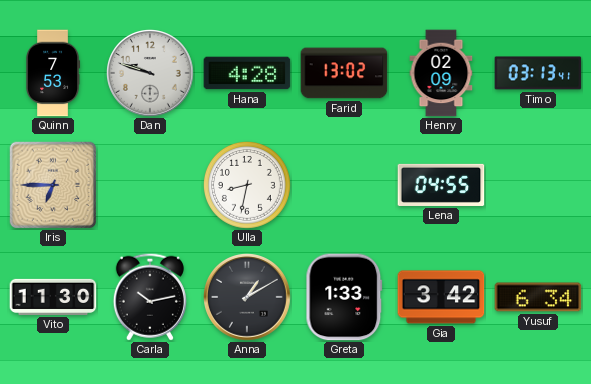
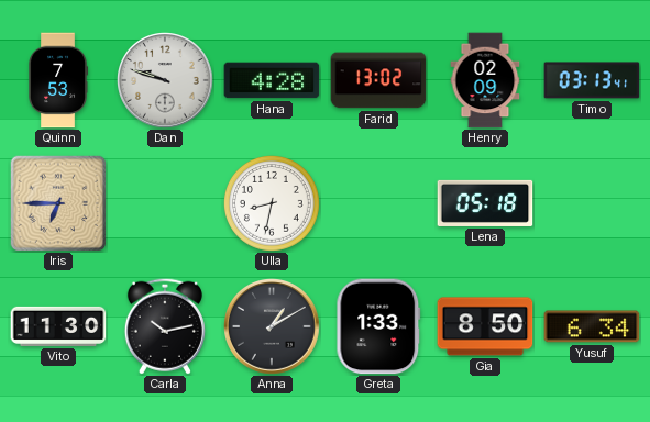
Lena: 04:55 -> 05:18 (485, 203)
Gia: 3:42 -> 8:50 (485, 326)
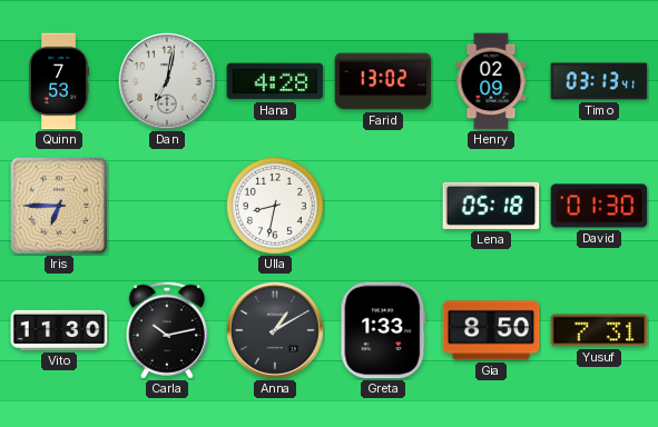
Dan: 9:48 -> 7:02 (168, 82)
David: none -> 01:30 (599, 206)
Yusuf: 6:34 -> 7:31 (599, 330)
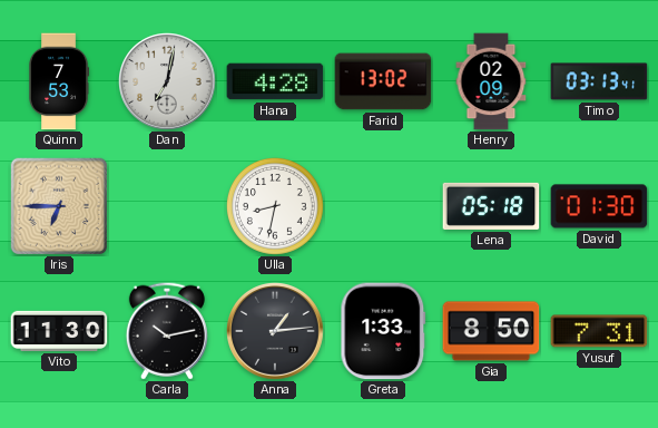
Anna: 1:10 -> 1:14 (276, 332)
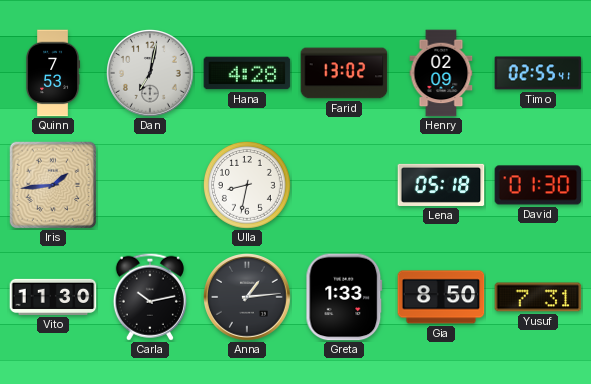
Timo: 03:13 -> 02:55 (538, 73)
Iris: 6:45 -> 1:44 (53, 185)
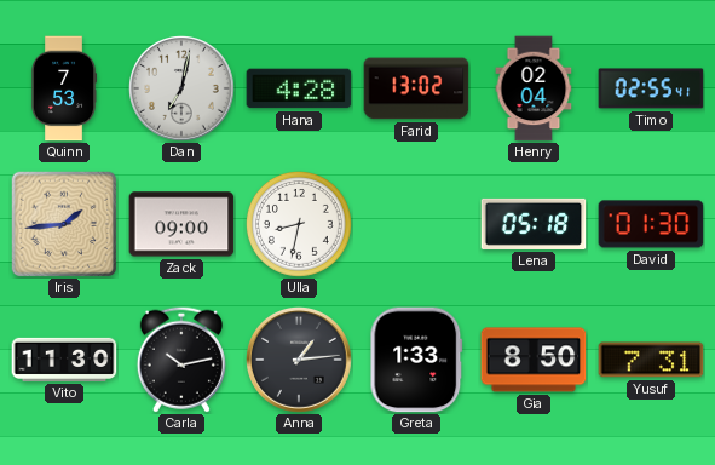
Henry: 02:09 -> 02:04 (534, 88)
Zack: none -> 09:00 (181, 224)
